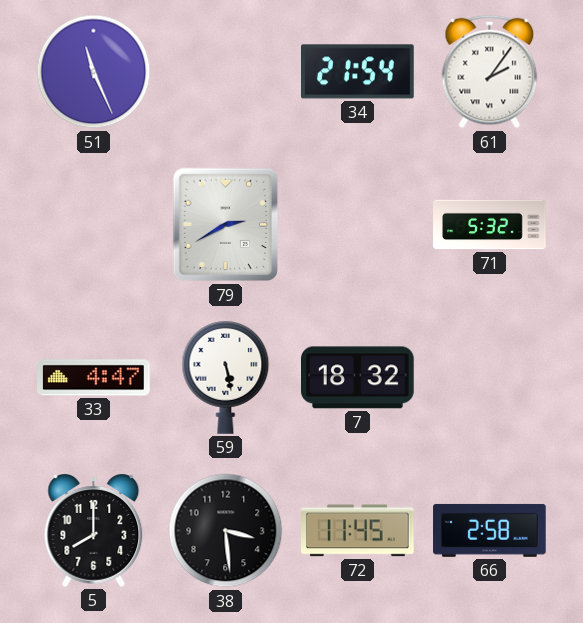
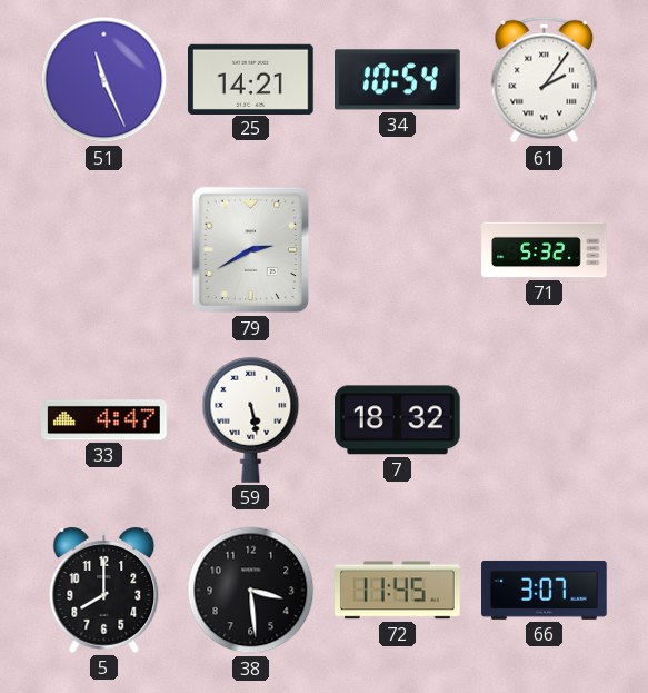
25: none -> 14:21 (251, 79)
34: 21:54 -> 10:54 (398, 80)
66: 2:58 -> 3:07 (545, 590)
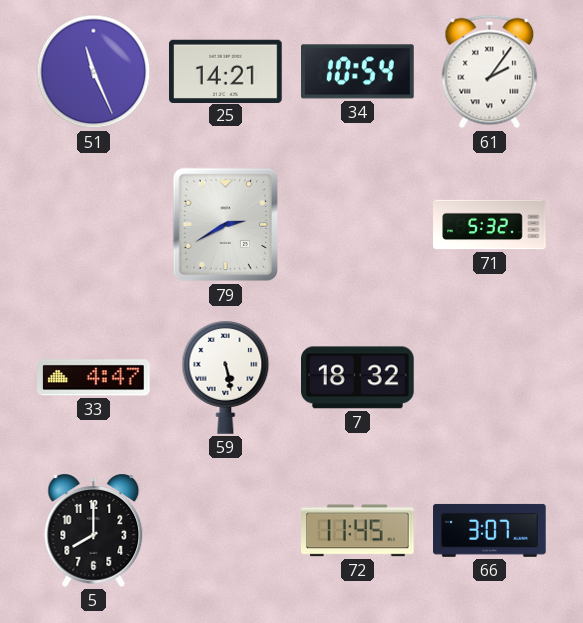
38: 3:29 -> none (251, 591)
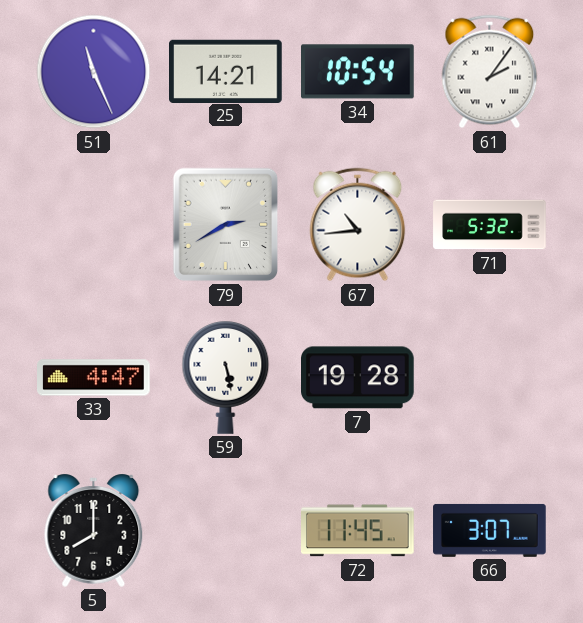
67: none -> 10:44 (358, 225)
7: 18:32 -> 19:28 (358, 378)
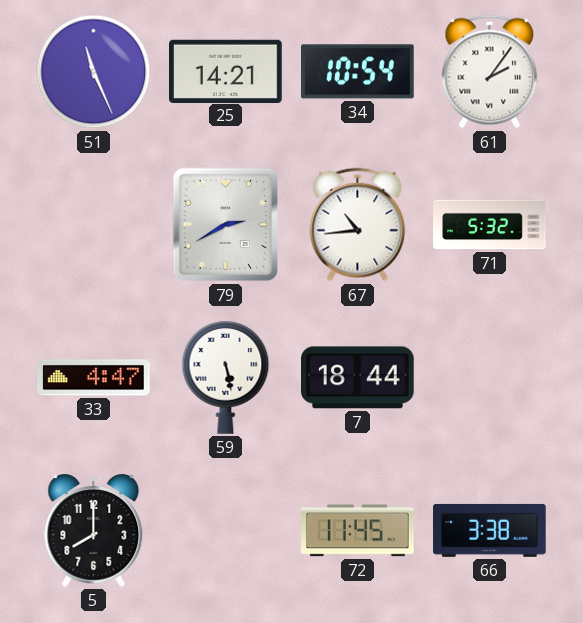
7: 19:28 -> 18:44 (358, 378)
66: 3:07 -> 3:38 (490, 530)
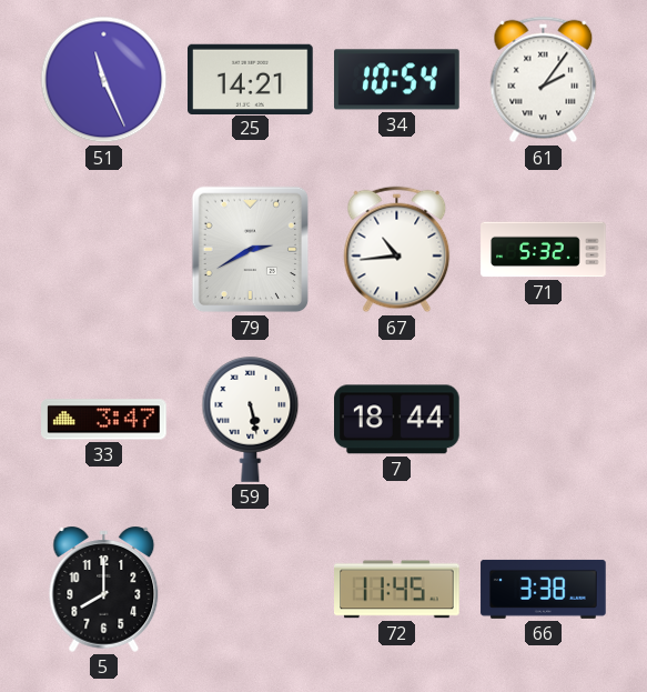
33: 4:47 -> 3:47 (104, 420)
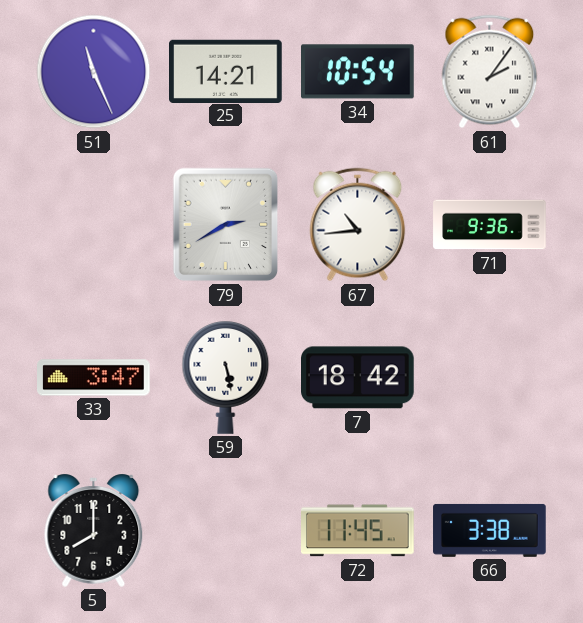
71: 5:32 -> 9:36 (490, 225)
7: 18:44 -> 18:42 (358, 378)
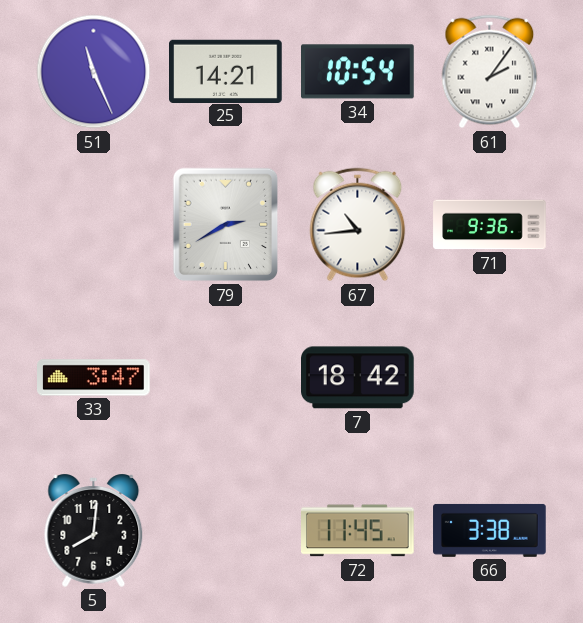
59: 5:28 -> none (226, 378)
5: 8:00 -> 8:01 (94, 530)
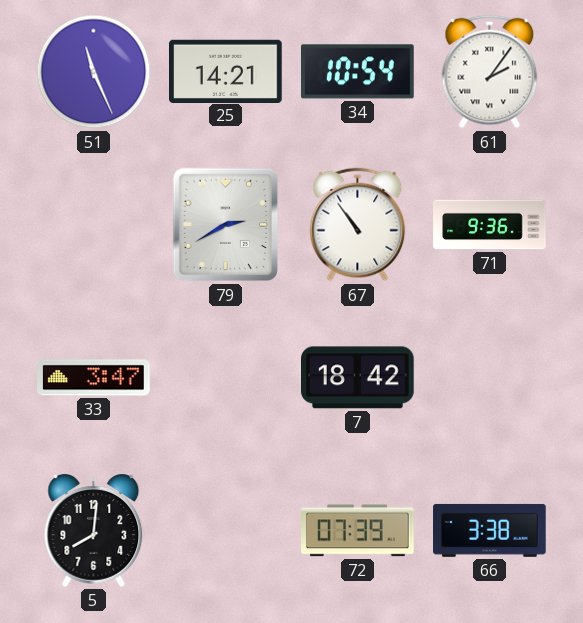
67: 10:44 -> 10:54 (358, 225)
72: 11:45 -> 07:39 (358, 531)
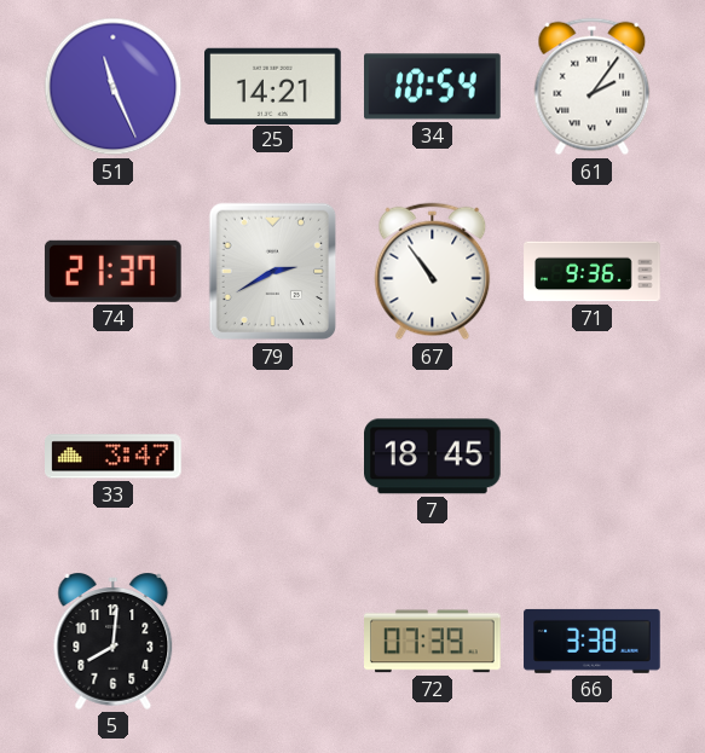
74: none -> 21:37 (112, 271)
7: 18:42 -> 18:45 (433, 457)
